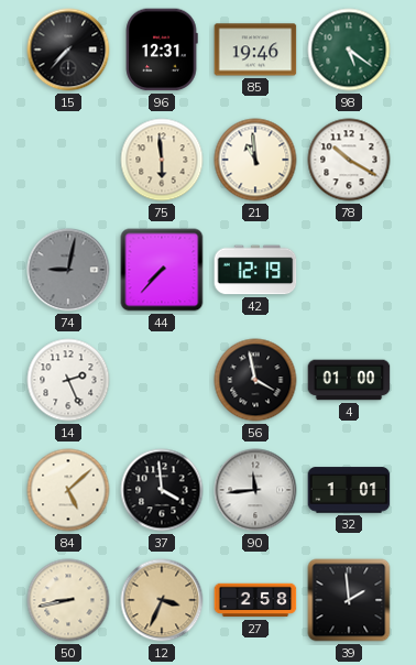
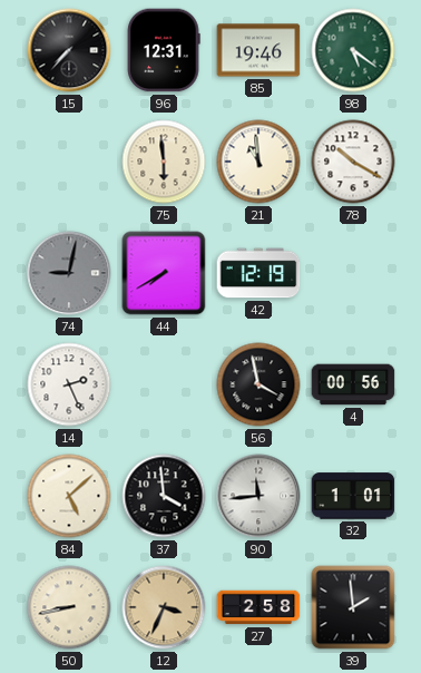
44: 7:37 -> 7:40 (164, 273)
4: 01:00 -> 00:56 (353, 384)
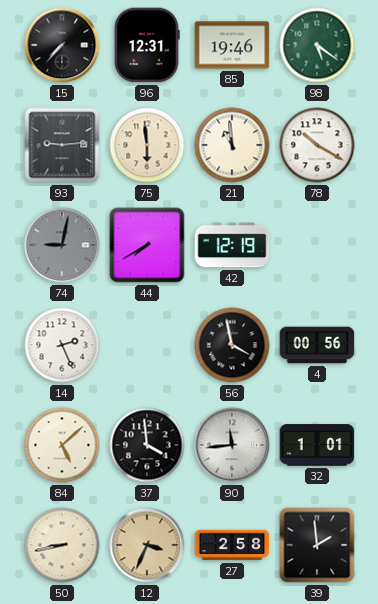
93: none -> 9:14 (62, 145)
